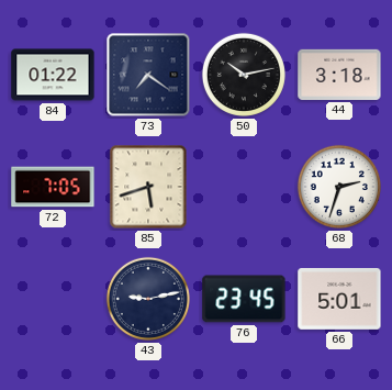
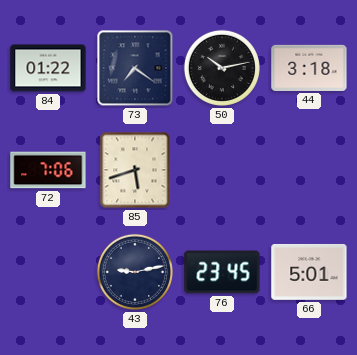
72: 7:05 -> 7:06 (48, 170)
68: 2:33 -> none (339, 187)
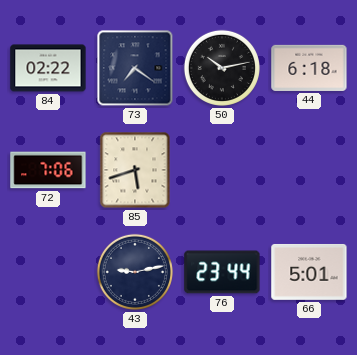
84: 01:22 -> 02:22 (48, 68)
44: 3:18 -> 6:18 (309, 68)
76: 23:45 -> 23:44 (222, 272)
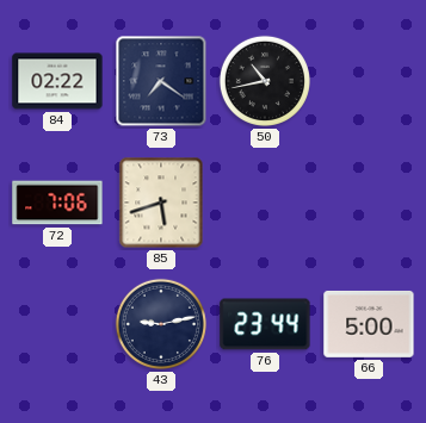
50: 10:13 -> 10:43 (265, 81)
44: 6:18 -> none (309, 68)
66: 5:01 -> 5:00 (369, 324)
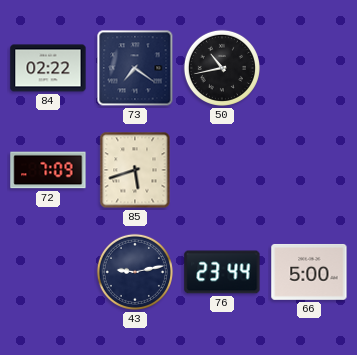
72: 7:06 -> 7:09 (48, 170)
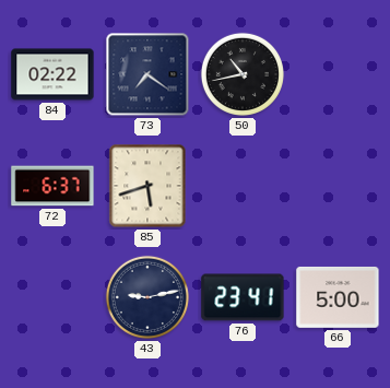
72: 7:09 -> 6:37 (52, 186)
76: 23:44 -> 23:41 (243, 297)
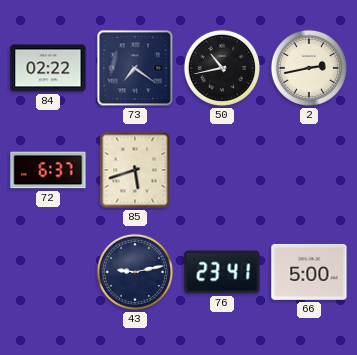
2: none -> 2:43 (309, 68)
